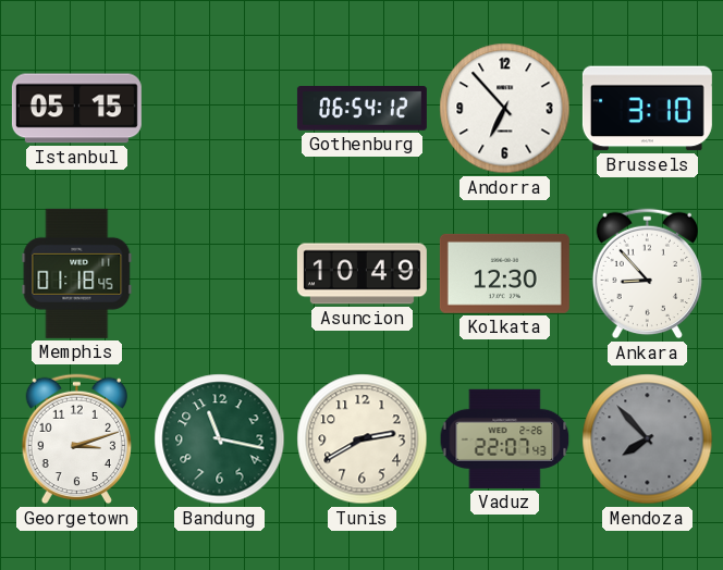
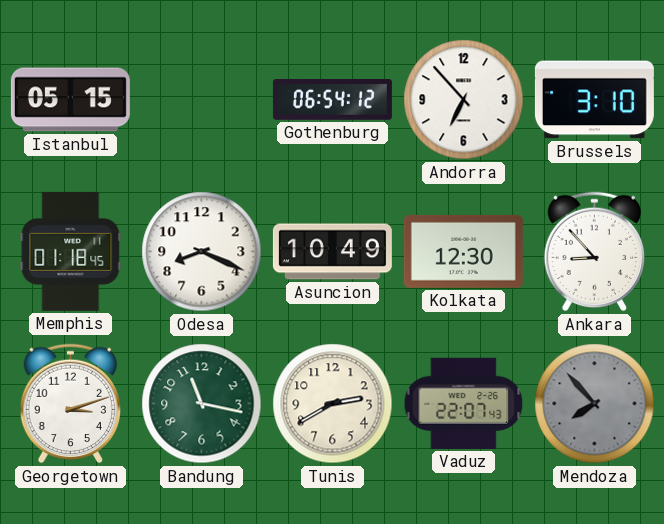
Odesa: none -> 8:19 (202, 252)
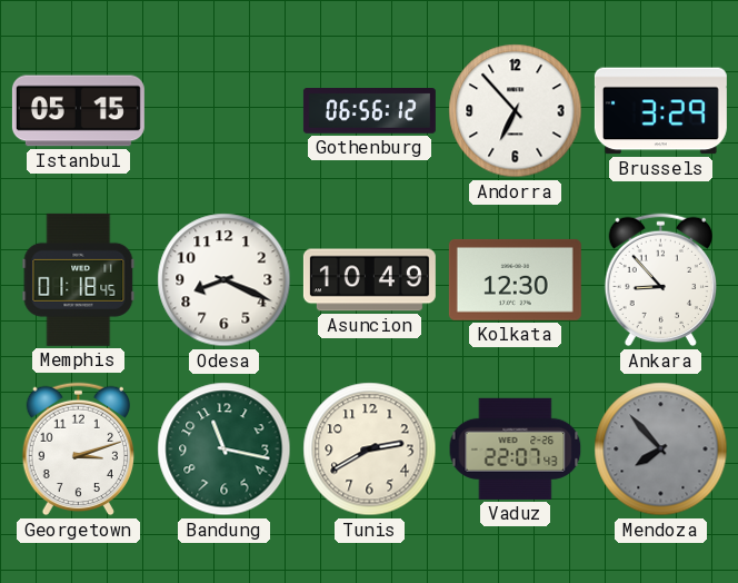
Gothenburg: 06:54 -> 06:56 (369, 111)
Brussels: 3:10 -> 3:29 (660, 111)
